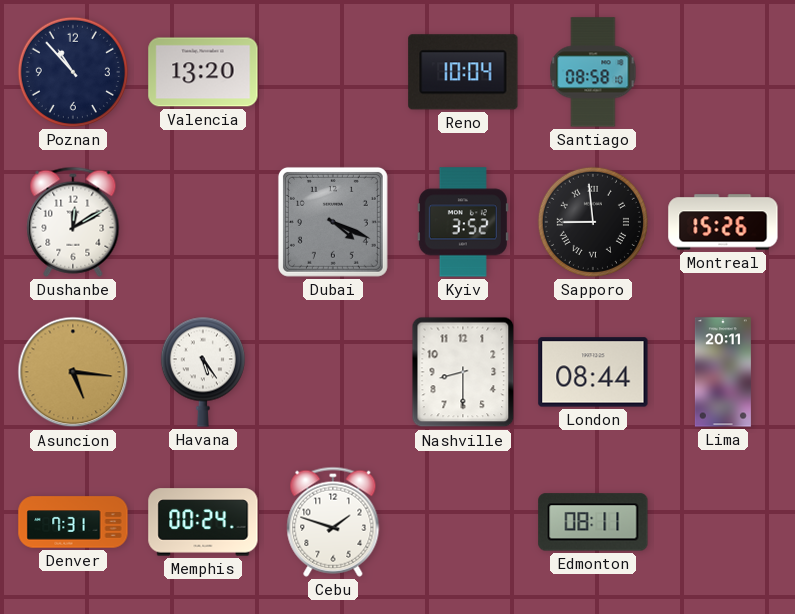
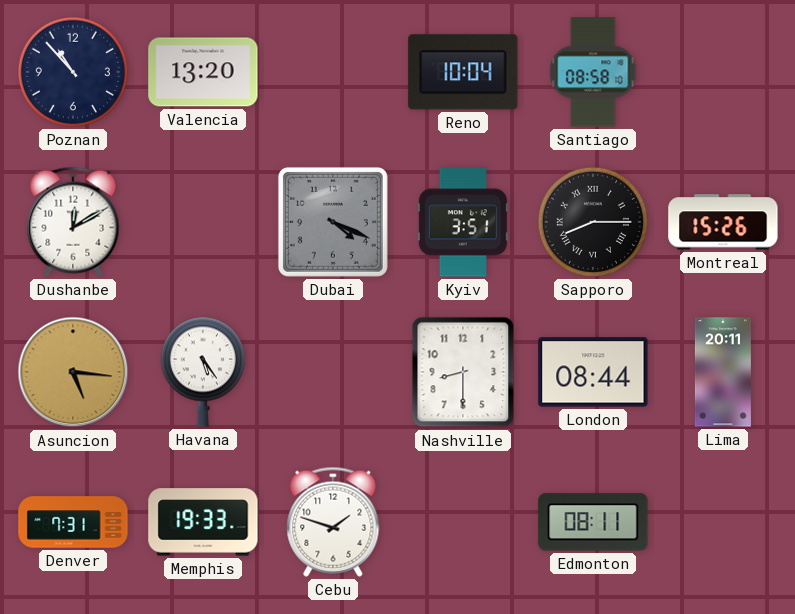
Kyiv: 3:52 -> 3:51 (463, 222)
Sapporo: 8:59 -> 8:15 (593, 222)
Memphis: 00:24 -> 19:33 (203, 522)
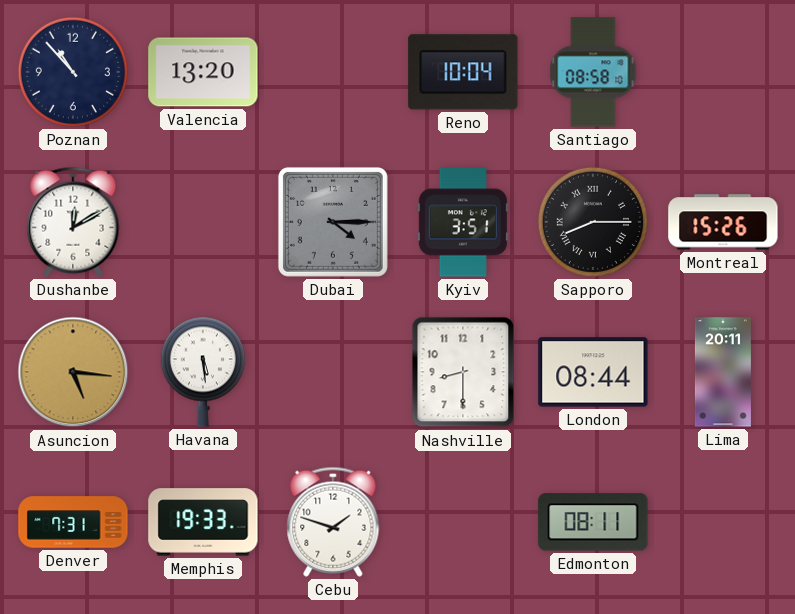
Dubai: 4:19 -> 4:15 (333, 222)
Havana: 5:24 -> 5:29 (203, 372)
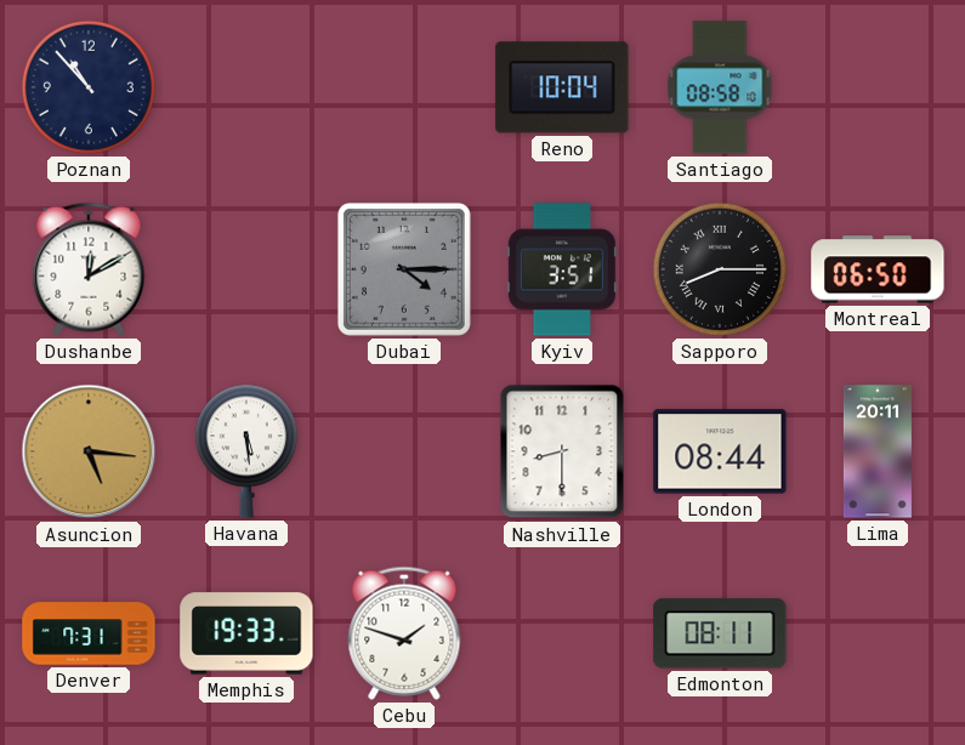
Valencia: 13:20 -> none (203, 72)
Montreal: 15:26 -> 06:50 (878, 269)
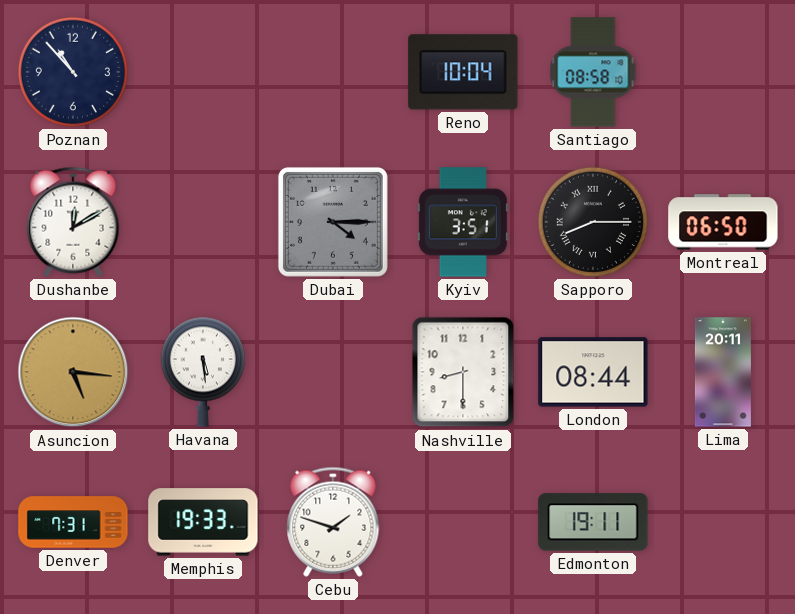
Edmonton: 08:11 -> 19:11 (593, 522)
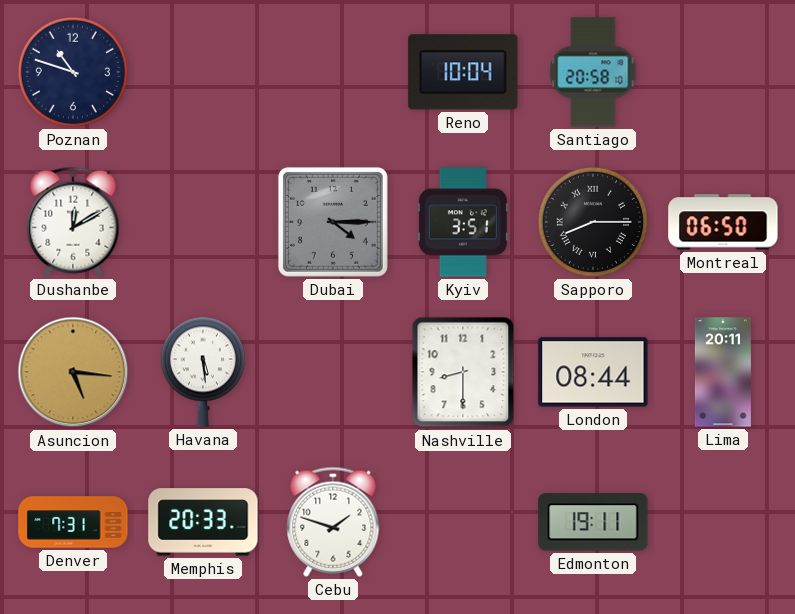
Poznan: 10:53 -> 10:48 (73, 72)
Santiago: 08:58 -> 20:58 (593, 72)
Memphis: 19:33 -> 20:33 (203, 522)
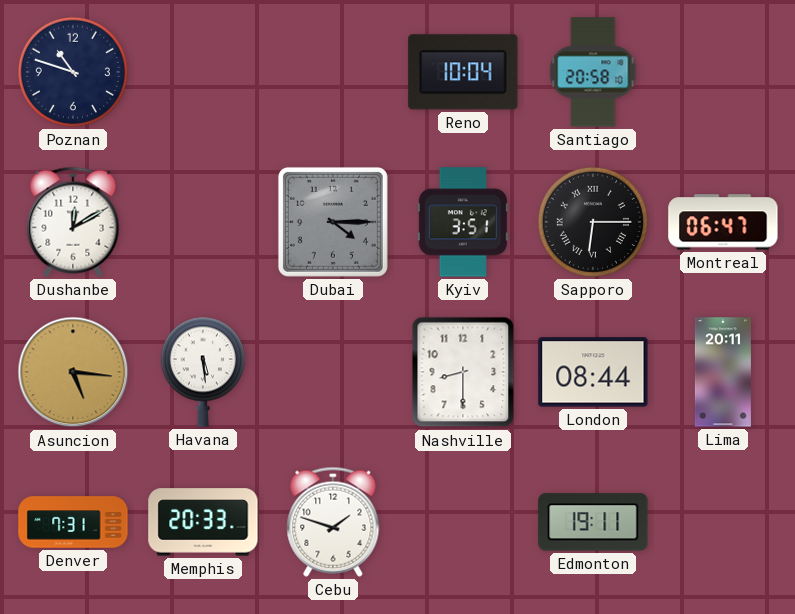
Sapporo: 8:15 -> 6:15 (593, 222)
Montreal: 06:50 -> 06:47 (723, 222)
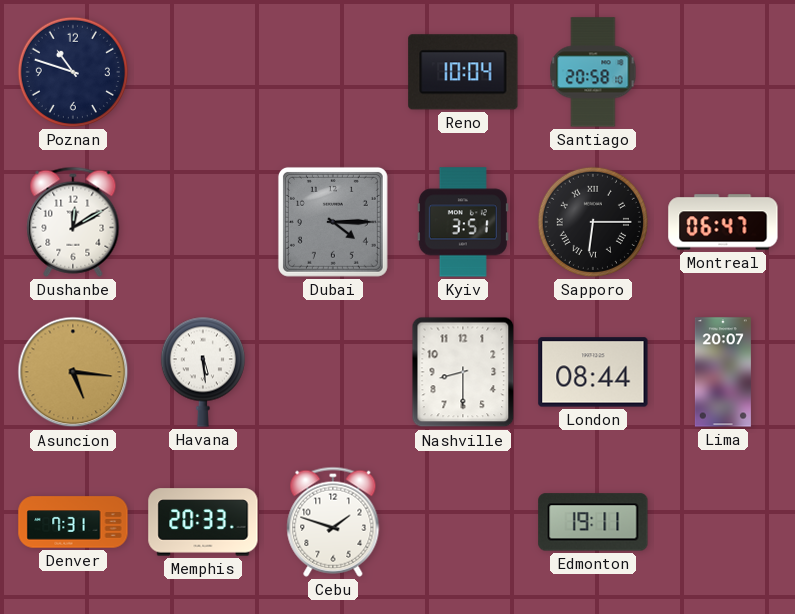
Lima: 20:11 -> 20:07 (723, 372)
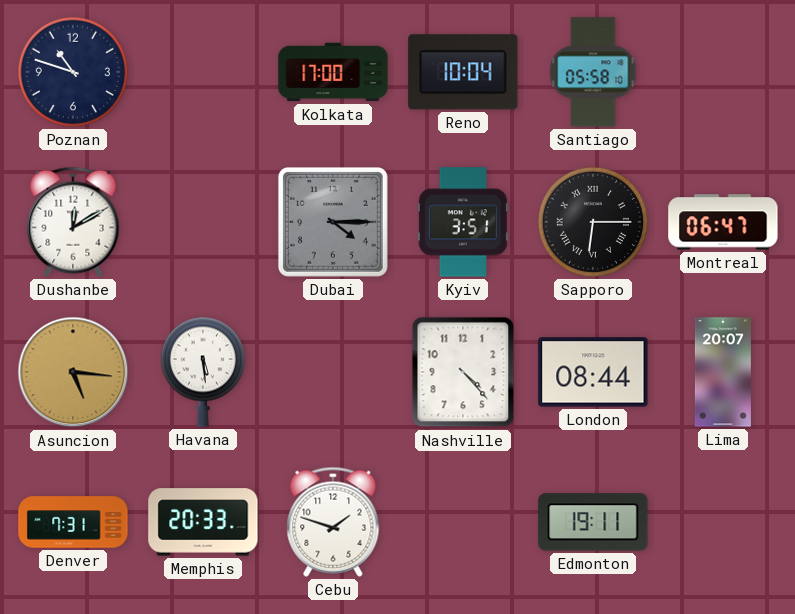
Kolkata: none -> 17:00 (333, 72)
Santiago: 20:58 -> 05:58 (593, 72)
Nashville: 8:30 -> 4:23 (463, 372)
